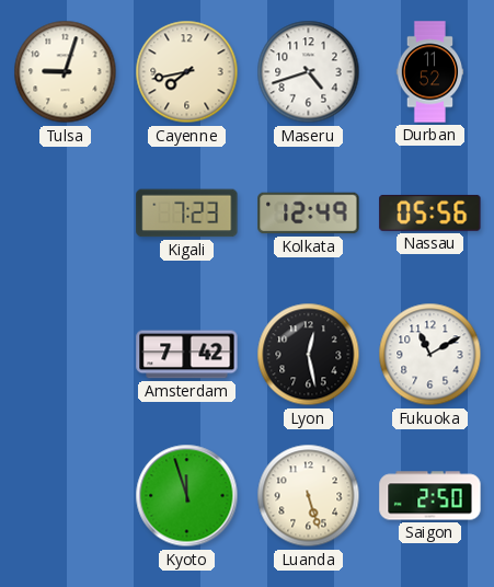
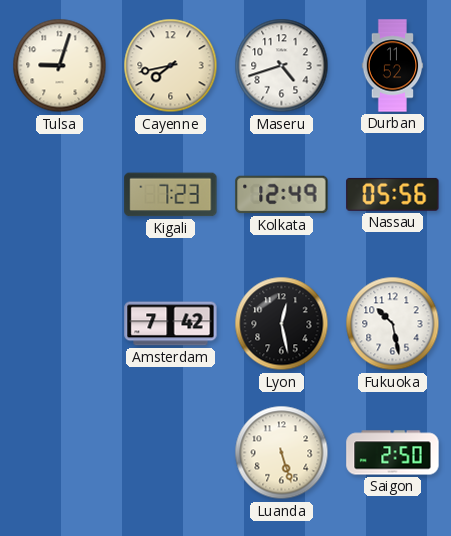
Fukuoka: 11:10 -> 10:28 (393, 324)
Kyoto: 11:57 -> none (187, 496)
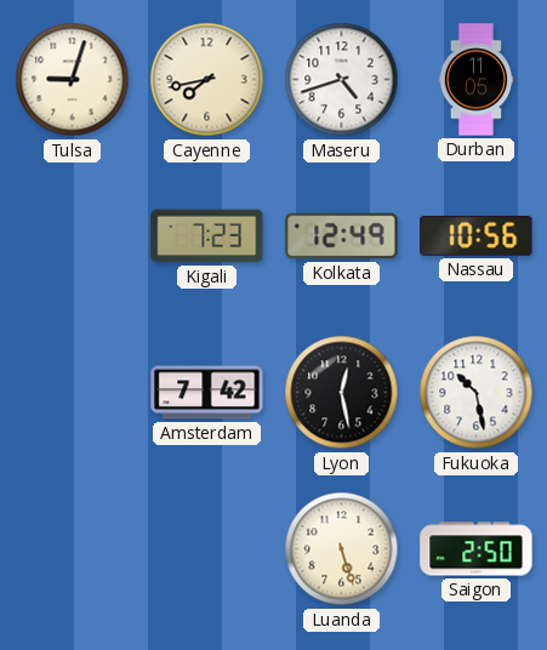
Durban: 11:52 -> 11:05 (477, 80)
Nassau: 05:56 -> 10:56 (477, 235)
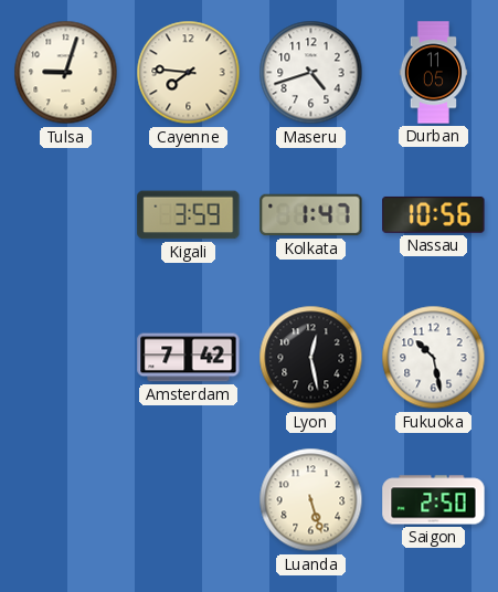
Cayenne: 7:43 -> 7:46 (189, 73)
Kigali: 7:23 -> 3:59 (189, 215)
Kolkata: 12:49 -> 1:47 (311, 215)
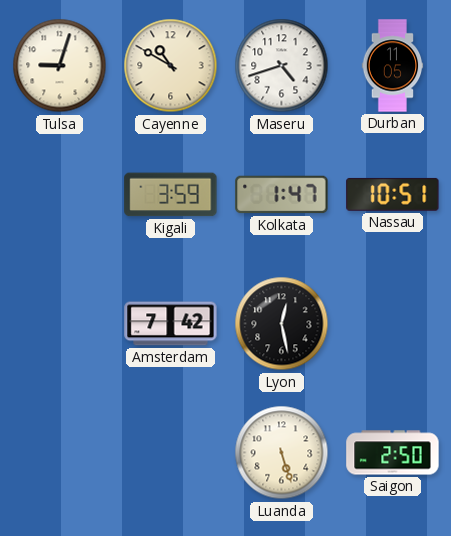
Cayenne: 7:46 -> 10:50 (171, 66)
Nassau: 10:56 -> 10:51 (393, 194)
Fukuoka: 10:28 -> none (434, 358)
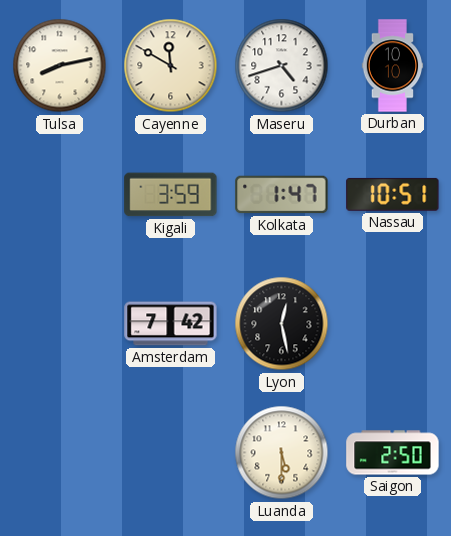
Tulsa: 9:03 -> 8:13 (60, 66)
Cayenne: 10:50 -> 11:50 (171, 66)
Durban: 11:05 -> 10:10 (393, 66)
Luanda: 5:27 -> 5:30 (282, 453)
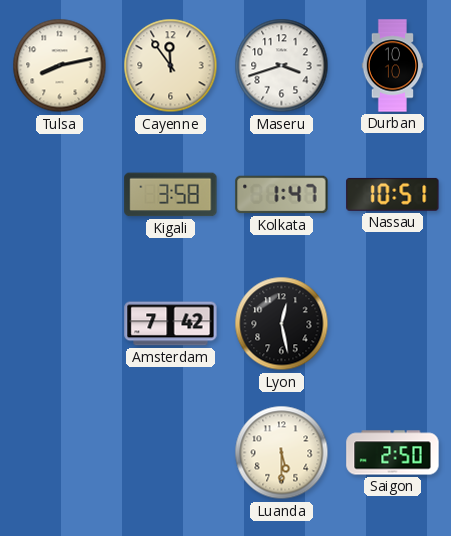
Cayenne: 11:50 -> 11:54 (171, 66)
Maseru: 4:42 -> 3:42 (282, 66)
Kigali: 3:59 -> 3:58 (171, 195)
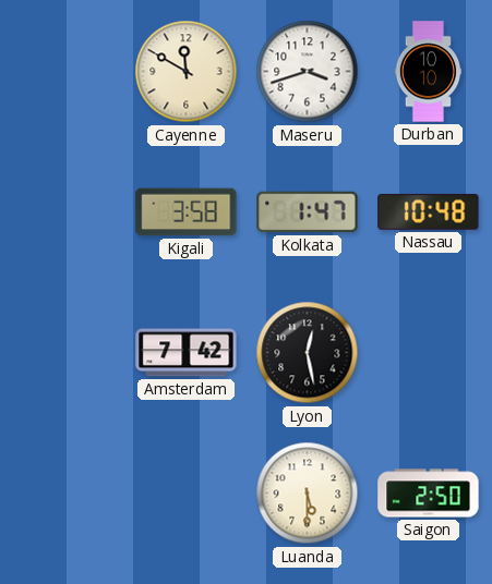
Tulsa: 8:13 -> none (60, 66)
Cayenne: 11:54 -> 11:50 (187, 72)
Nassau: 10:51 -> 10:48 (429, 211)
